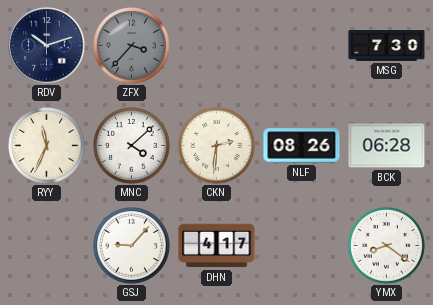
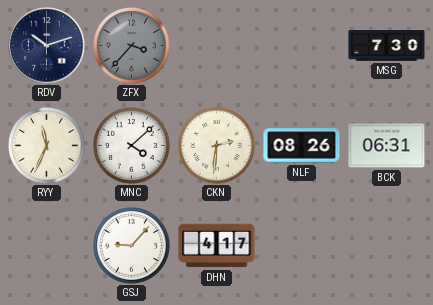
BCK: 06:28 -> 06:31 (387, 146)
YMX: 8:21 -> none (387, 246)
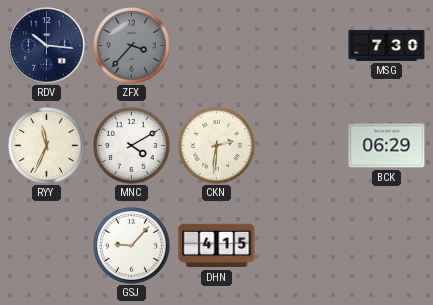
RDV: 10:12 -> 10:16 (47, 46)
MNC: 4:08 -> 4:10 (132, 146)
NLF: 08:26 -> none (302, 146)
BCK: 06:31 -> 06:29 (387, 146)
DHN: 4:17 -> 4:15 (217, 246)
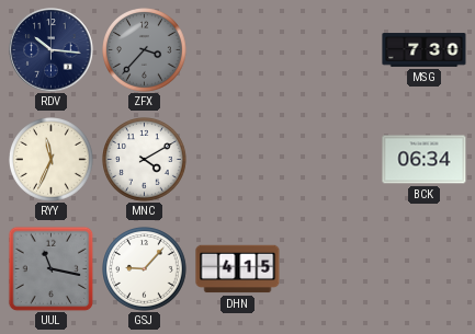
CKN: 2:31 -> none (217, 146)
BCK: 06:29 -> 06:34 (425, 160)
UUL: none -> 11:17 (50, 268)
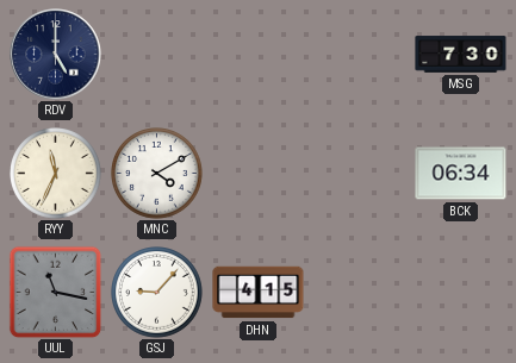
RDV: 10:16 -> 5:00 (56, 55)
ZFX: 3:37 -> none (145, 50)
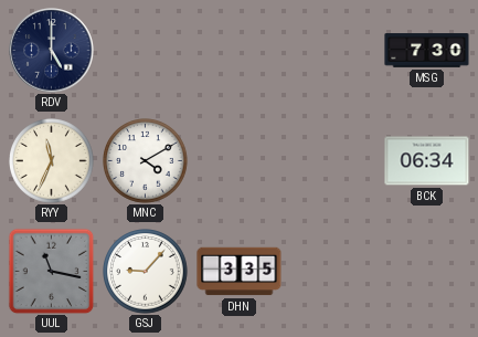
DHN: 4:15 -> 3:35 (240, 272)
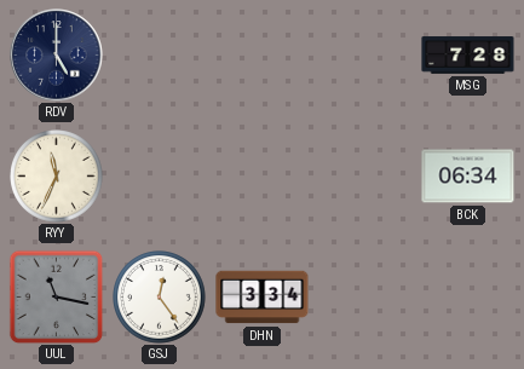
MSG: 7:30 -> 7:28 (468, 56)
MNC: 4:10 -> none (146, 161)
GSJ: 9:07 -> 12:24 (160, 298)
DHN: 3:35 -> 3:34 (263, 298)
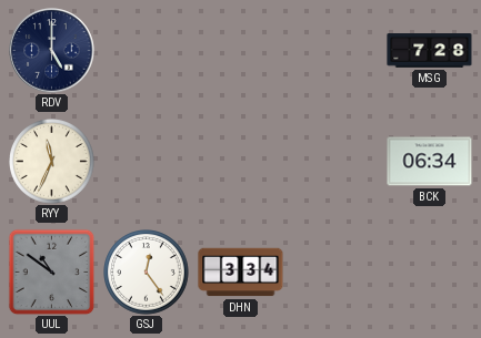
UUL: 11:17 -> 10:51 (51, 272)
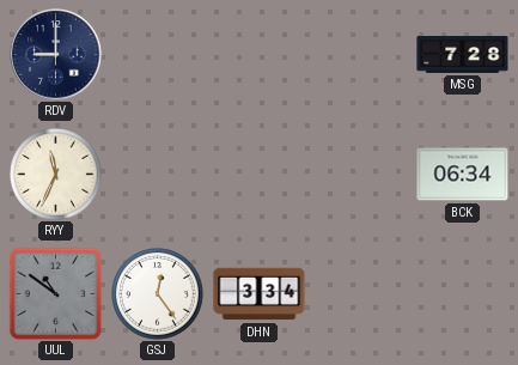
RDV: 5:00 -> 9:00 (56, 55)
